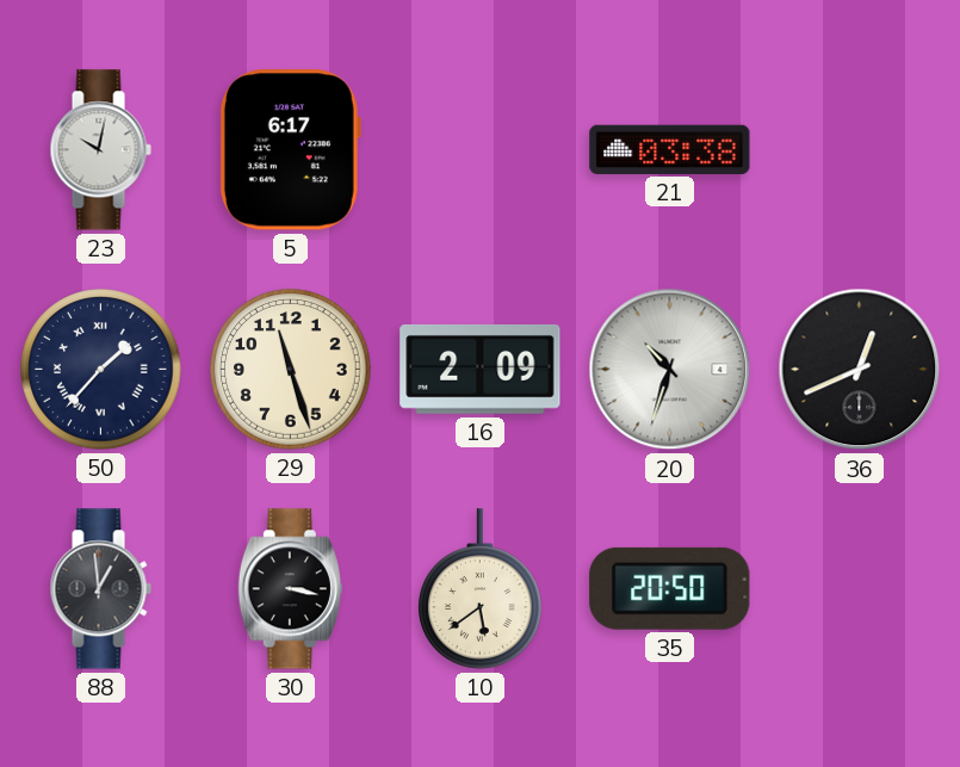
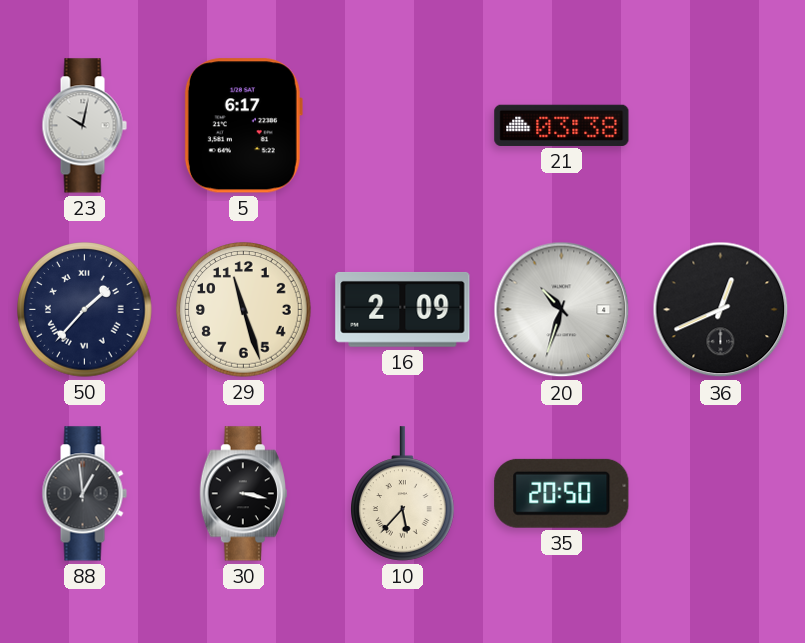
10: 5:39 -> 5:37 (403, 494)
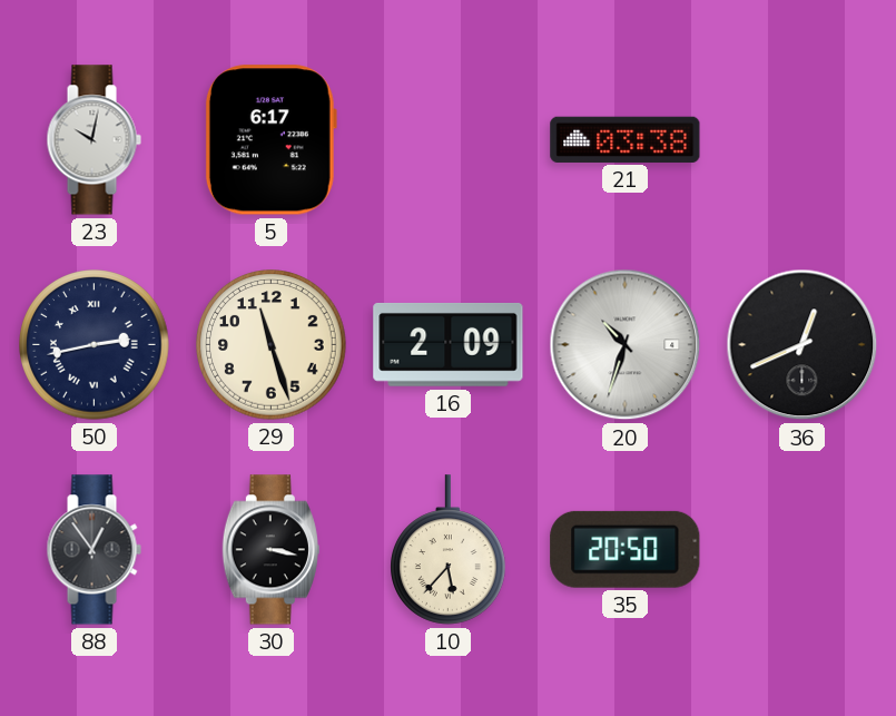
50: 1:37 -> 2:43 (95, 345)
88: 12:59 -> 12:54 (93, 550)
